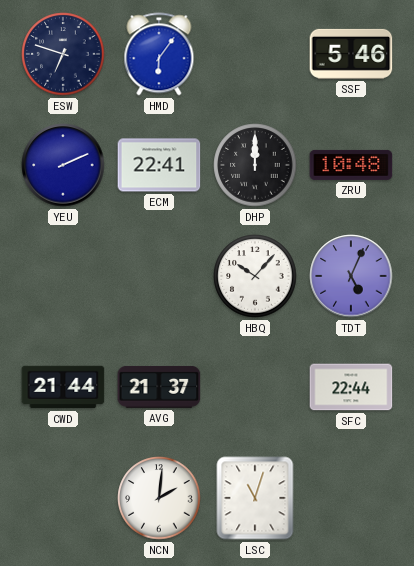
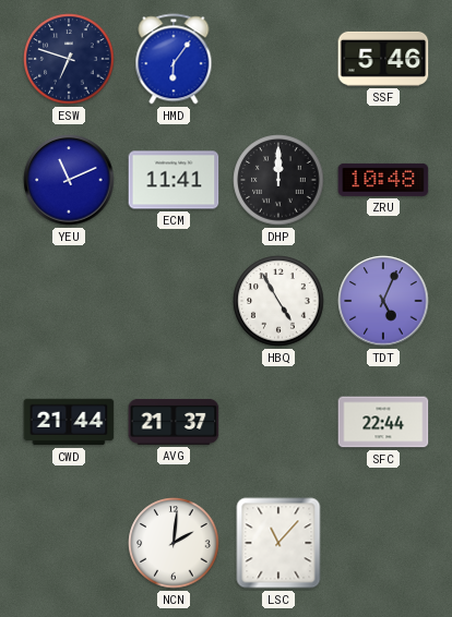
YEU: 2:11 -> 11:11 (69, 180)
ECM: 22:41 -> 11:41 (174, 180)
HBQ: 10:07 -> 4:55 (278, 301)
LSC: 11:03 -> 11:07 (278, 543)
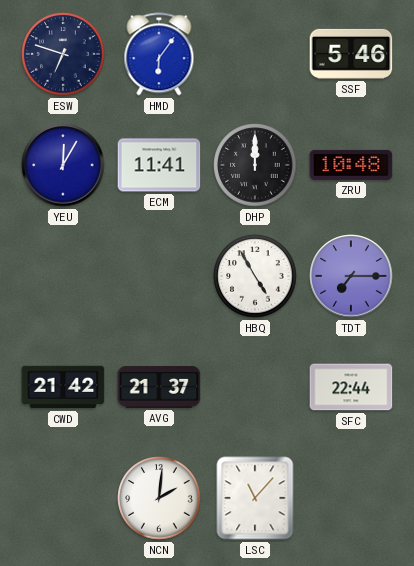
YEU: 11:11 -> 12:05 (63, 165)
TDT: 5:04 -> 7:15 (351, 276)
CWD: 21:44 -> 21:42 (63, 387)
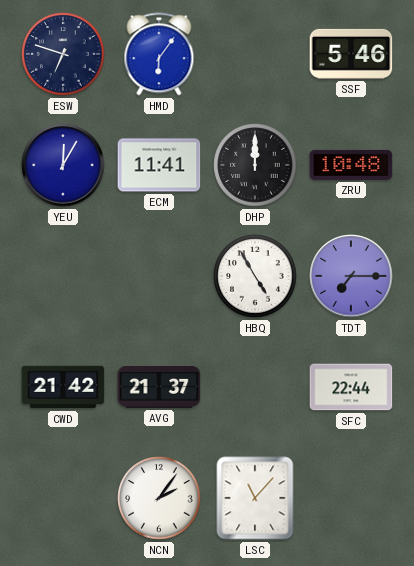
NCN: 2:01 -> 2:06 (159, 498)
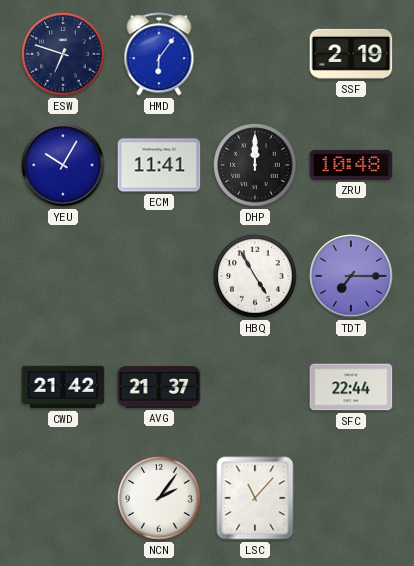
SSF: 5:46 -> 2:19 (351, 54)
YEU: 12:05 -> 10:05 (63, 165)
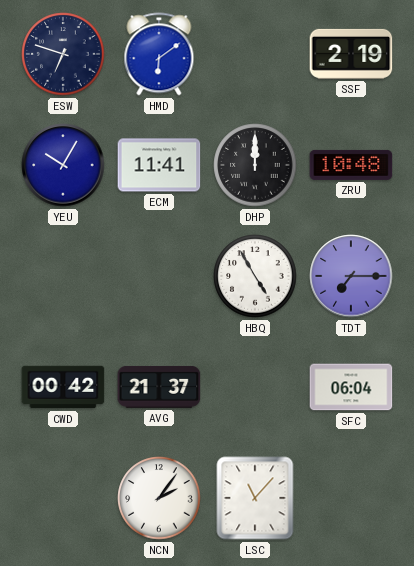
HMD: 6:06 -> 6:09 (159, 54)
CWD: 21:42 -> 00:42 (63, 387)
SFC: 22:44 -> 06:04 (351, 387)
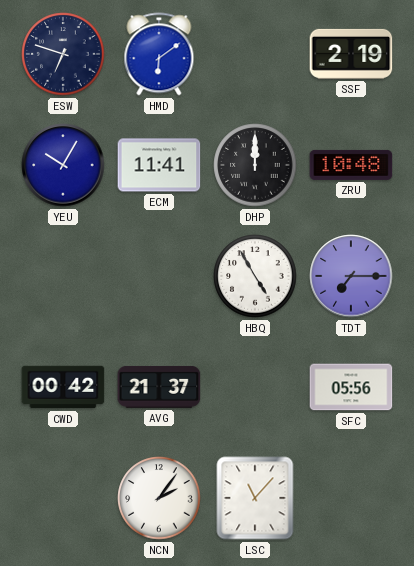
SFC: 06:04 -> 05:56 (351, 387)
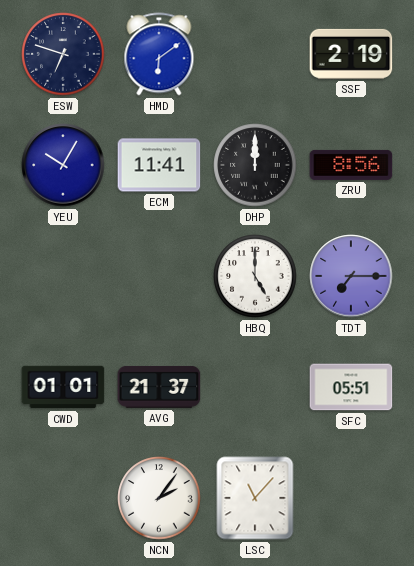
ZRU: 10:48 -> 8:56 (351, 165)
HBQ: 4:55 -> 5:00 (255, 276)
CWD: 00:42 -> 01:01 (63, 387)
SFC: 05:56 -> 05:51 (351, 387)
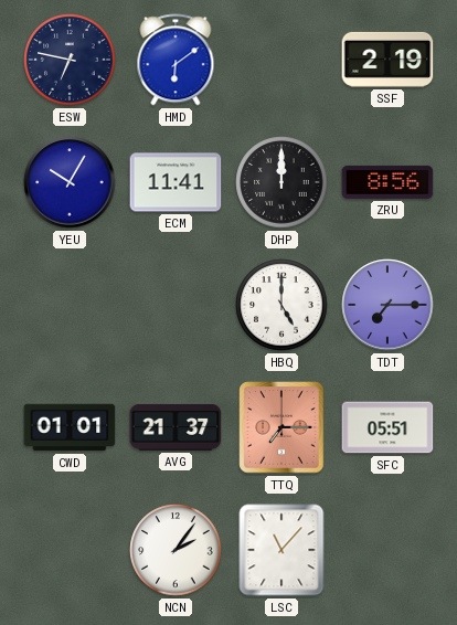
ESW: 6:48 -> 6:47 (70, 60)
TTQ: none -> 7:15 (281, 427)
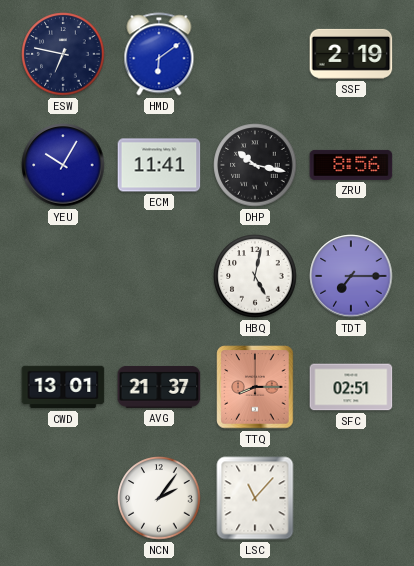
DHP: 12:00 -> 10:17 (255, 165)
HBQ: 5:00 -> 5:02 (255, 276)
CWD: 01:01 -> 13:01 (63, 387)
TTQ: 7:15 -> 8:15 (255, 387)
SFC: 05:51 -> 02:51 (351, 387)
